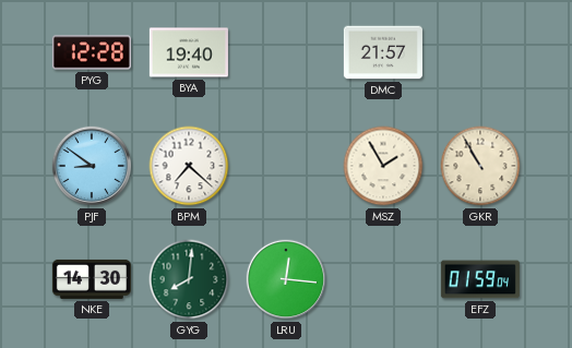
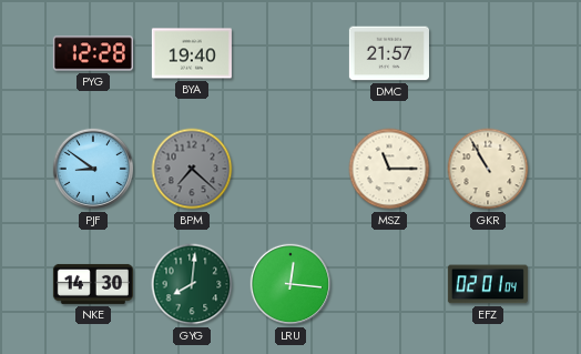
BPM dial: white -> grey (192, 169)
MSZ: 1:55 -> 11:15 (389, 169)
EFZ: 01:59 -> 02:01 (488, 284)
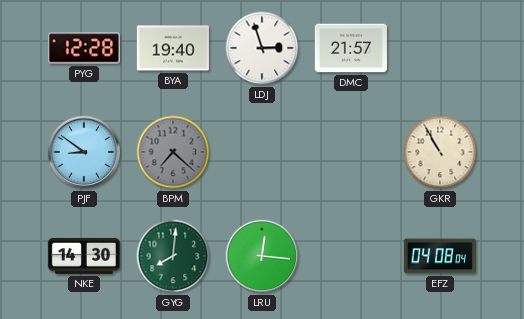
LDJ: none -> 2:57 (262, 48)
MSZ: 11:15 -> none (389, 169)
EFZ: 02:01 -> 04:08 (440, 256)
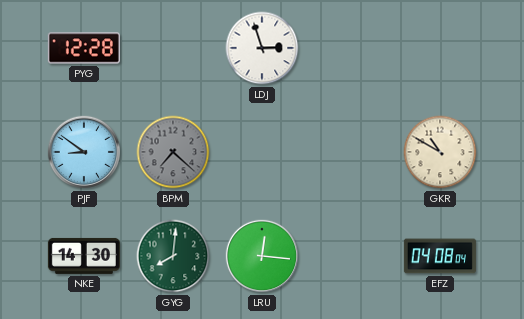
BYA: 19:40 -> none (173, 48)
DMC: 21:57 -> none (351, 48)
GKR: 10:55 -> 10:50 (440, 152)
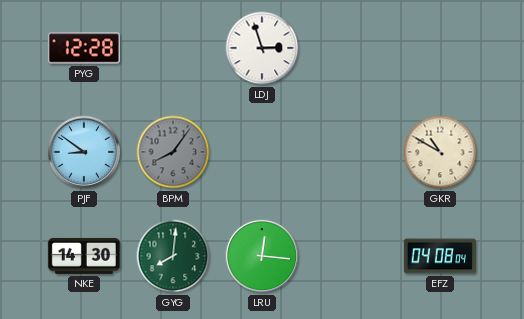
BPM: 7:22 -> 8:06 (173, 152)
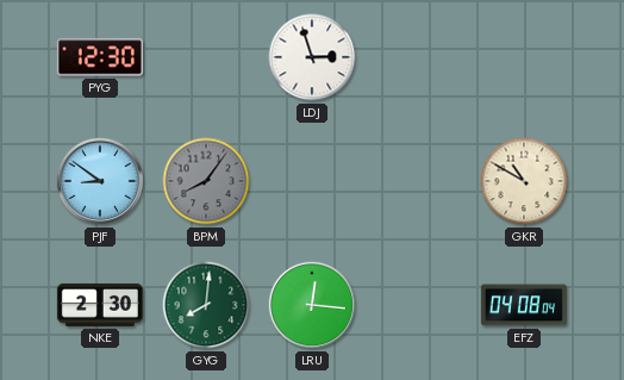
PYG: 12:28 -> 12:30 (100, 57)
NKE: 14:30 -> 2:30 (100, 305)
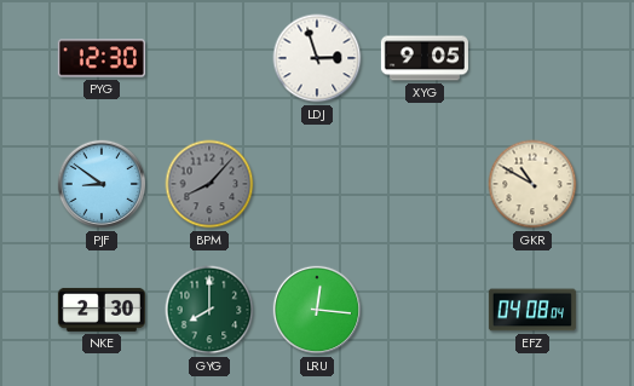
XYG: none -> 9:05 (425, 58)
BPM: 8:06 -> 8:07 (209, 184)
GYG: 8:01 -> 8:00 (209, 310)
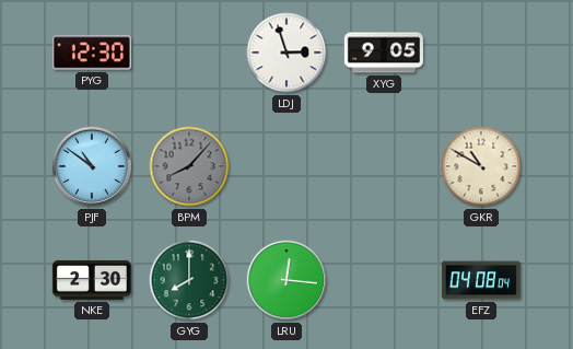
PJF: 8:51 -> 10:51 (92, 166)
